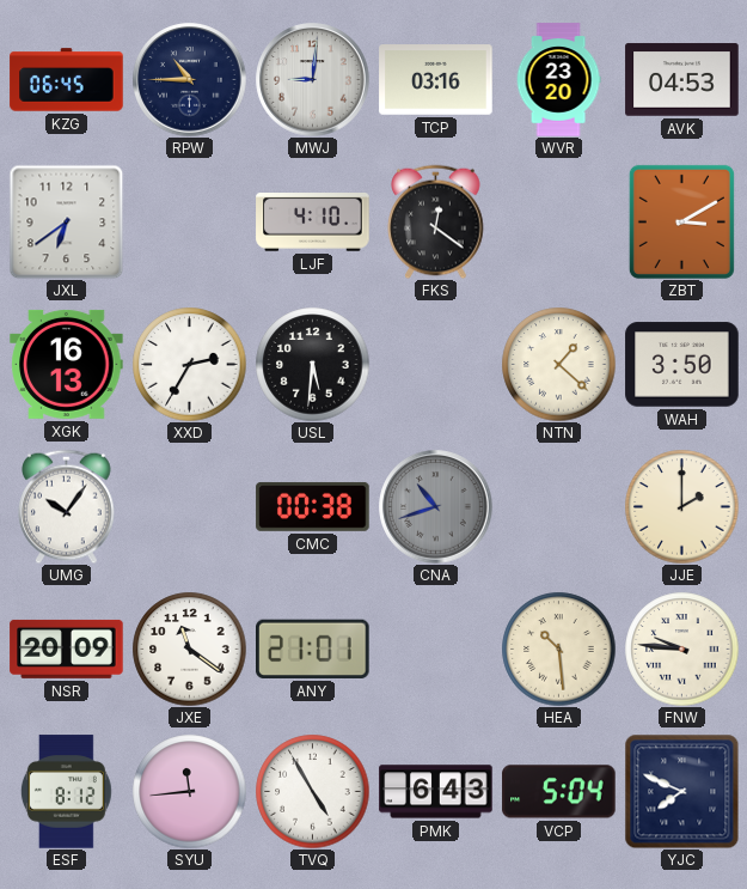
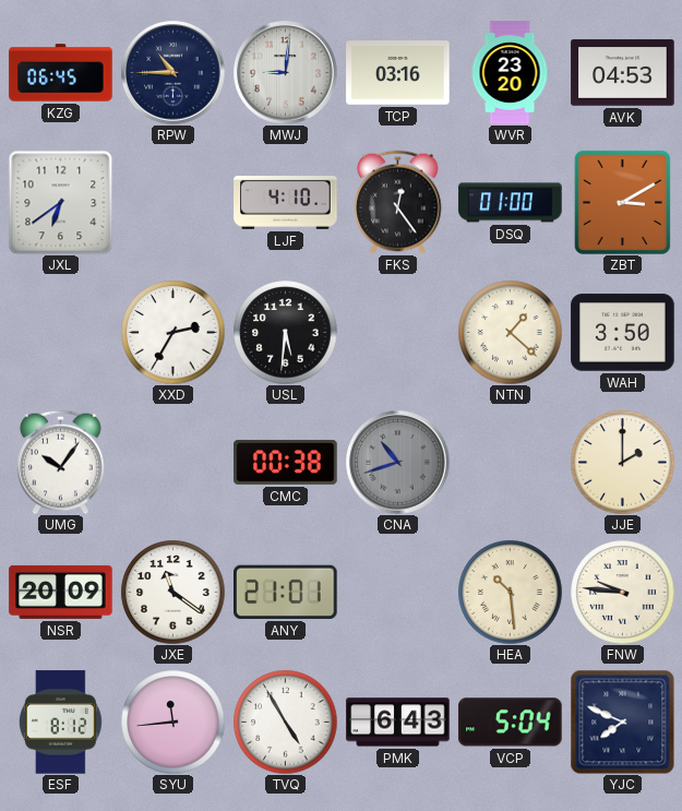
FKS: 12:21 -> 12:24 (398, 202)
DSQ: none -> 01:00 (511, 203)
XGK: 16:13 -> none (67, 364)
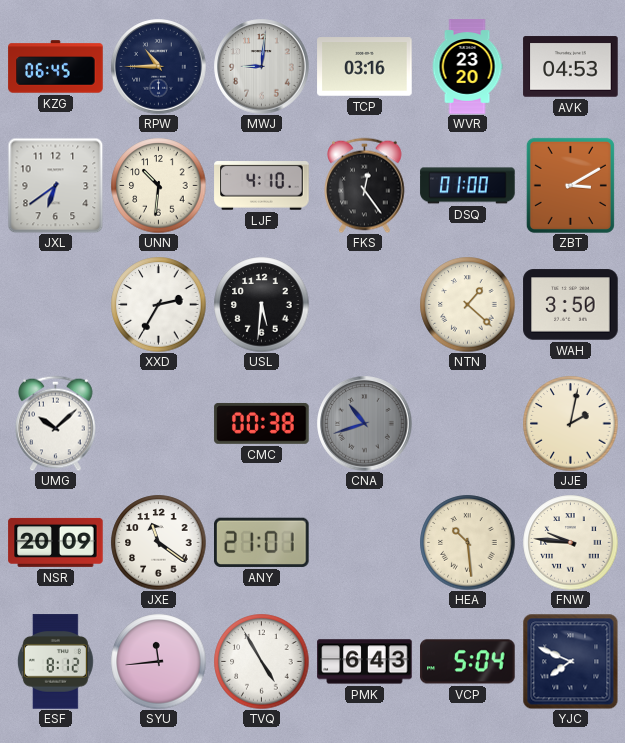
UNN: none -> 10:31 (158, 185)
UMG: 10:06 -> 10:08 (56, 423)
JJE: 2:00 -> 2:02 (570, 423)
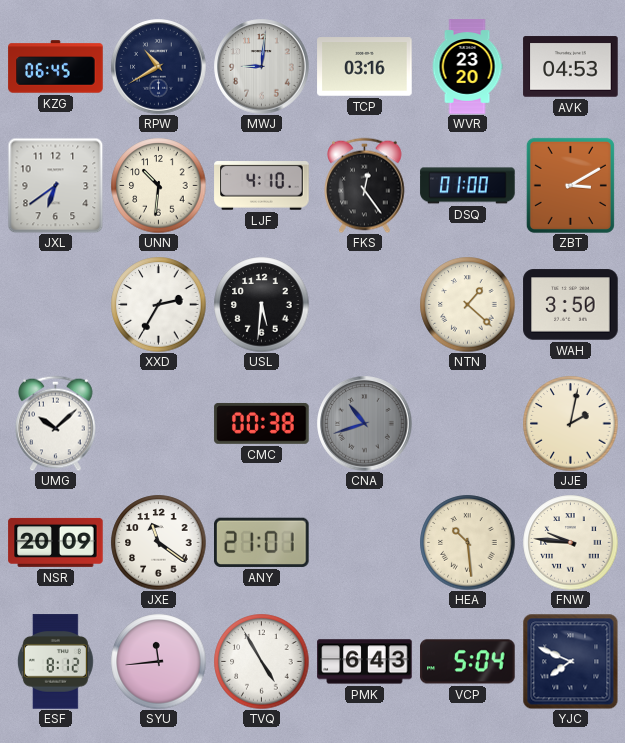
RPW: 10:45 -> 10:40 (159, 67)
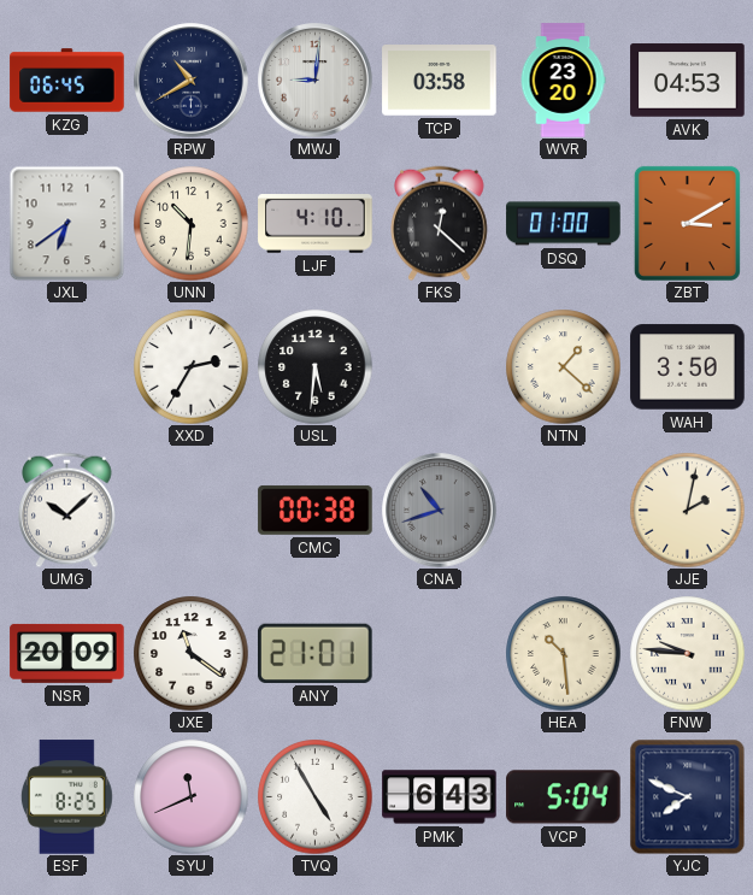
TCP: 03:16 -> 03:58 (440, 81)
FKS: 12:24 -> 12:22 (440, 223)
ESF: 8:12 -> 8:25 (66, 797)
SYU: 11:44 -> 11:41 (190, 796)
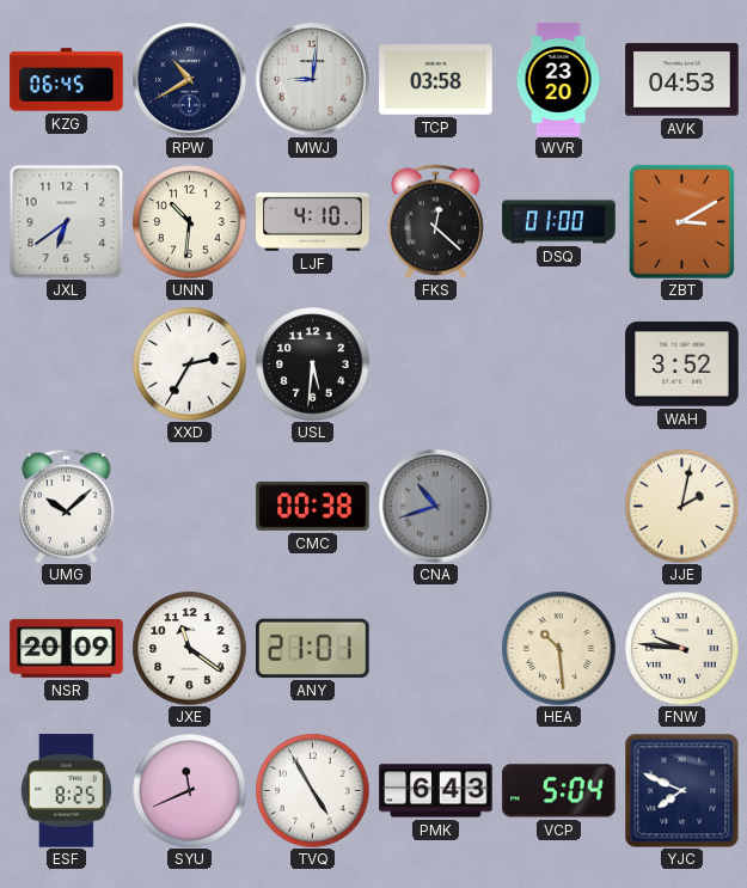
NTN: 1:22 -> none (563, 366)
WAH: 3:50 -> 3:52 (682, 365)
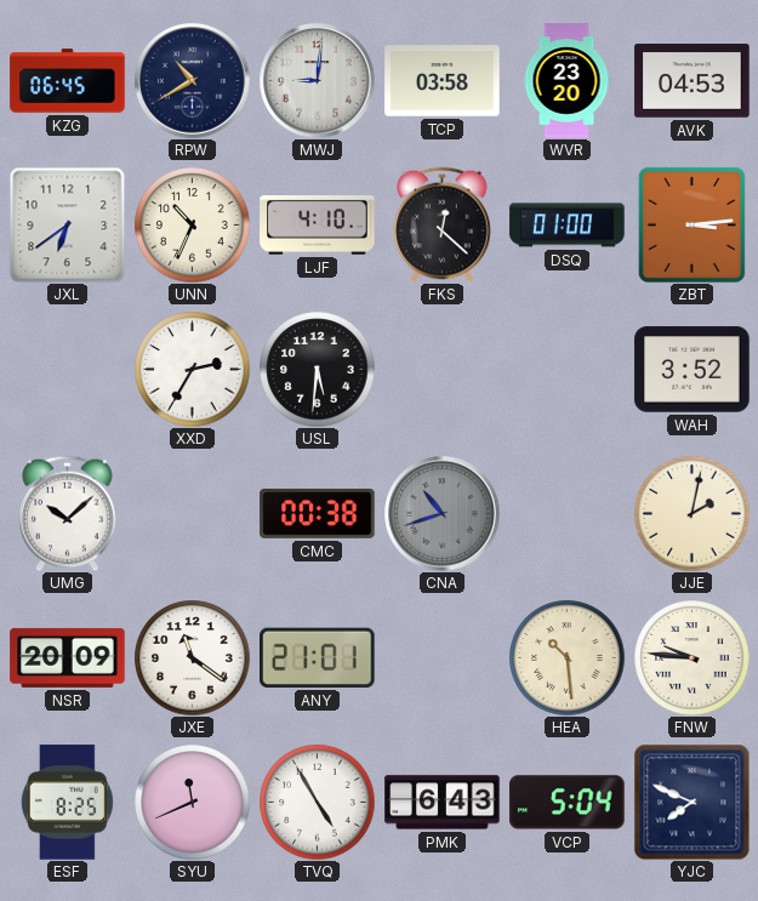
UNN: 10:31 -> 10:34 (192, 224)
ZBT: 3:10 -> 3:14 (691, 224)
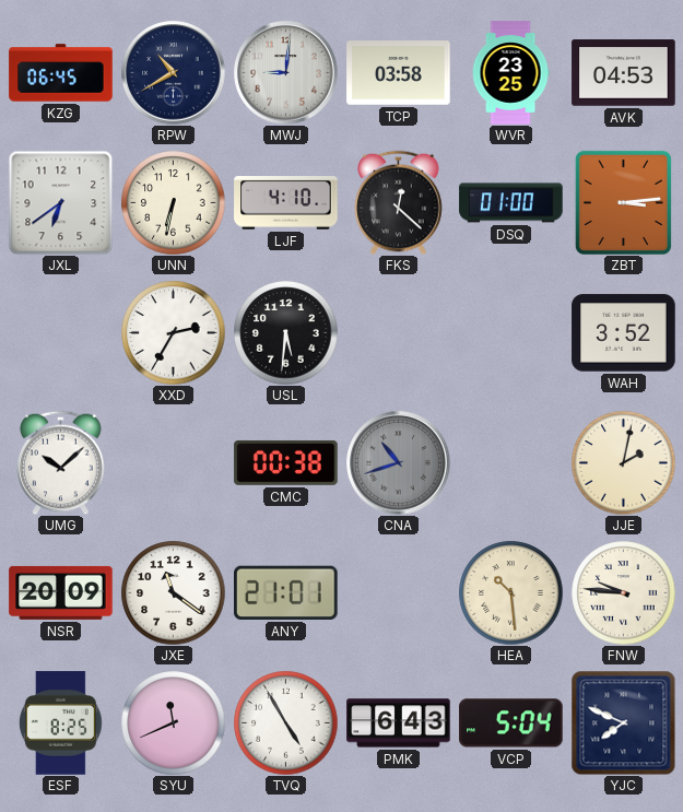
WVR: 23:20 -> 23:25 (510, 73)
UNN: 10:34 -> 6:32 (173, 202)
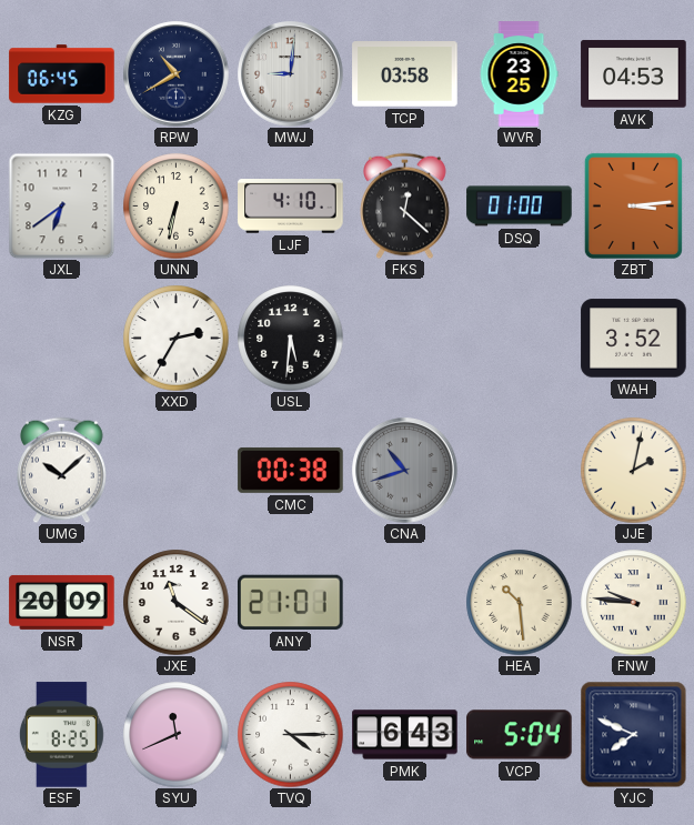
TVQ: 4:55 -> 4:15 (290, 734)
